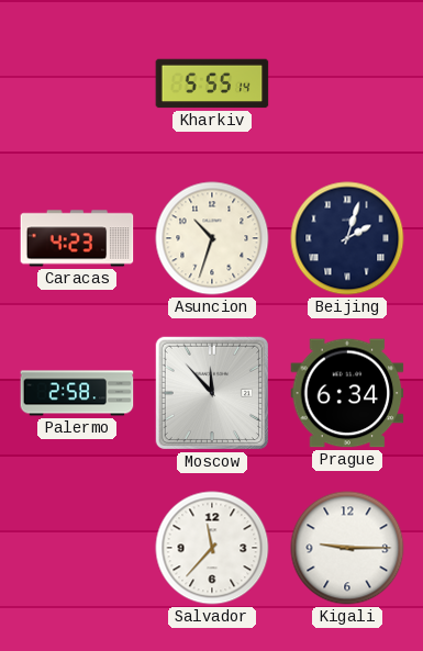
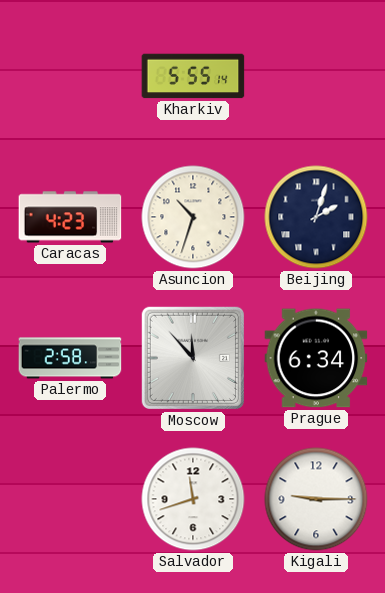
Salvador: 11:37 -> 11:42 (193, 499)
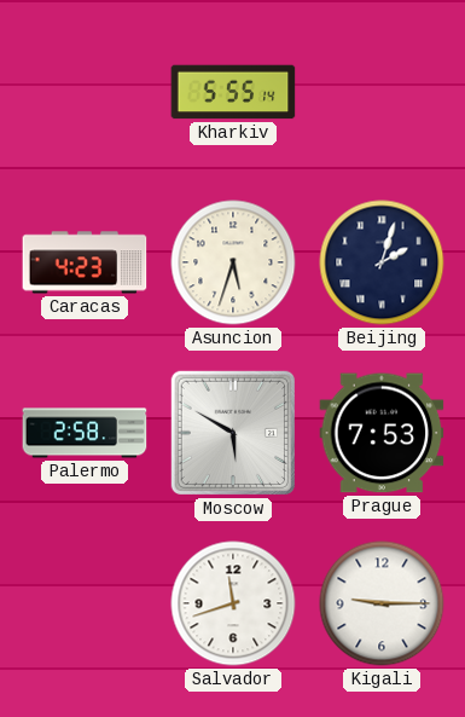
Asuncion: 10:33 -> 5:33 (233, 262)
Moscow: 11:53 -> 5:50 (233, 433)
Prague: 6:34 -> 7:53 (382, 433)
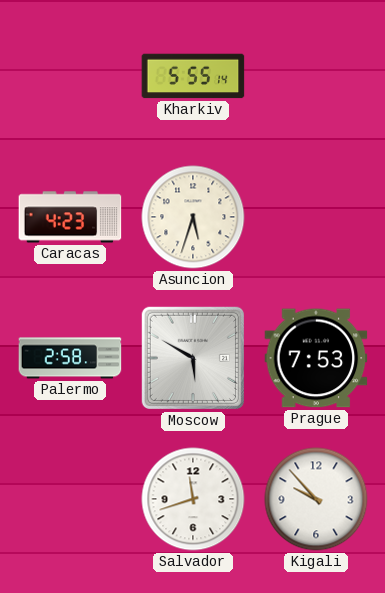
Beijing: 2:03 -> none (382, 262)
Kigali: 9:15 -> 9:53 (316, 499)
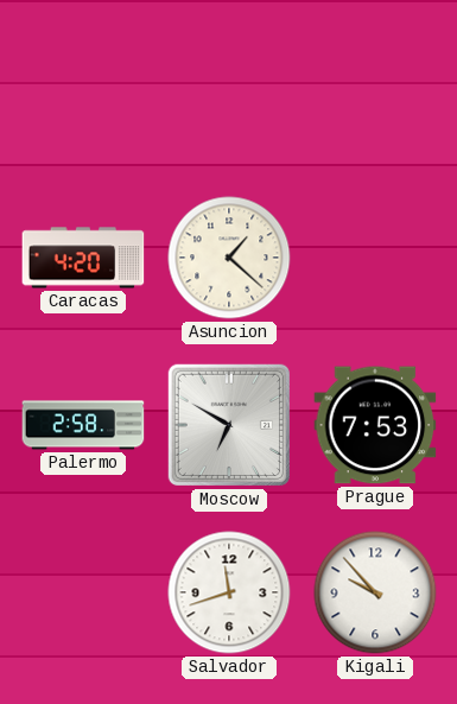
Kharkiv: 5:55 -> none (193, 76)
Caracas: 4:23 -> 4:20 (83, 258)
Asuncion: 5:33 -> 1:22 (229, 258)
Moscow: 5:50 -> 6:50 (229, 425)
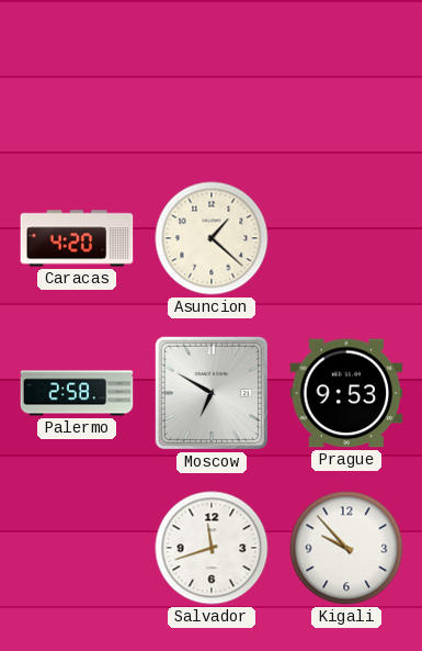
Prague: 7:53 -> 9:53 (346, 393)
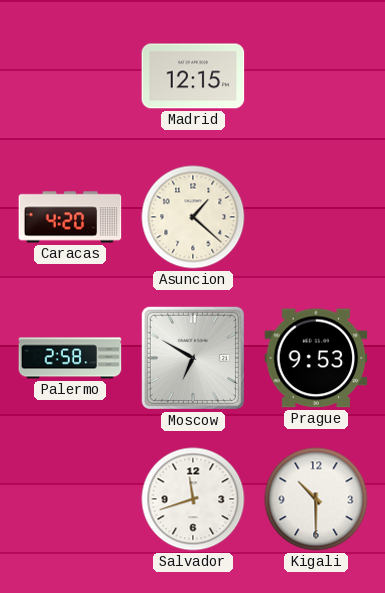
Madrid: none -> 12:15 (193, 76)
Kigali: 9:53 -> 10:30 (316, 499)
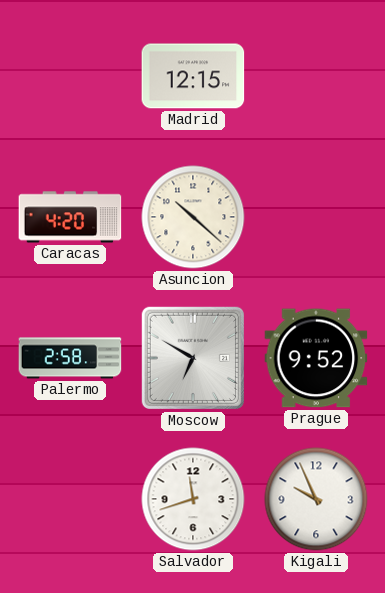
Asuncion: 1:22 -> 10:22 (193, 217)
Prague: 9:53 -> 9:52 (316, 358)
Kigali: 10:30 -> 9:56 (316, 499)
